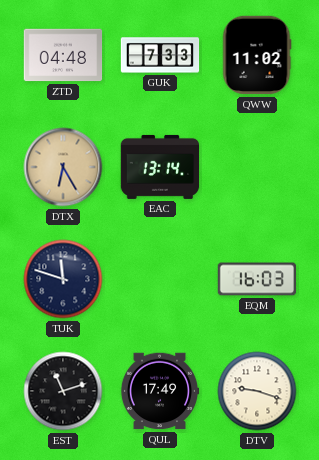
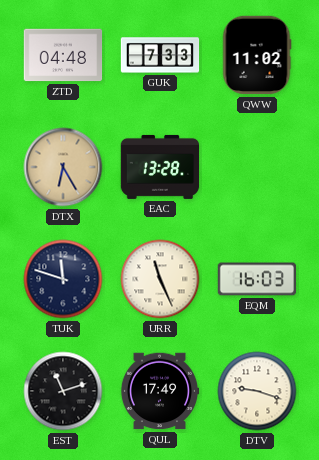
EAC: 13:14 -> 13:28 (160, 167)
URR: none -> 11:26 (160, 279)
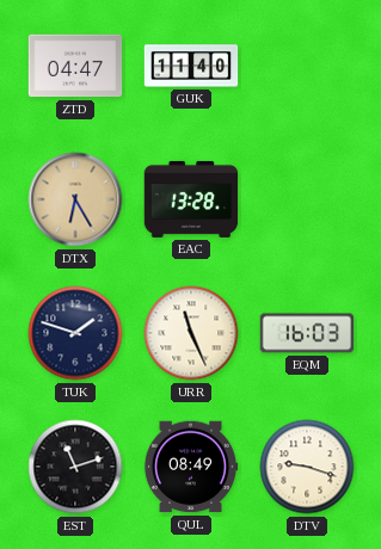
ZTD: 04:48 -> 04:47 (75, 66)
GUK: 7:33 -> 11:40 (191, 66)
QWW: 11:02 -> none (257, 55)
TUK: 11:48 -> 1:48 (75, 333)
QUL: 17:49 -> 08:49 (191, 467)
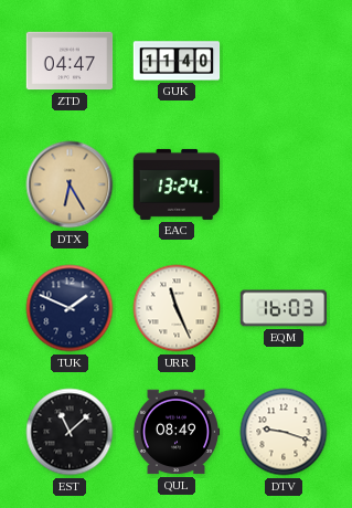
EAC: 13:28 -> 13:24 (177, 184)
TUK: 1:48 -> 1:49 (70, 308)
EST: 11:12 -> 11:08 (70, 432)
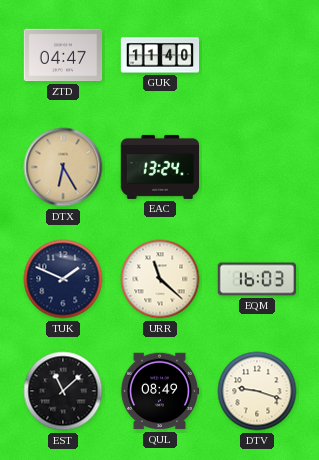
URR: 11:26 -> 11:22 (160, 279)
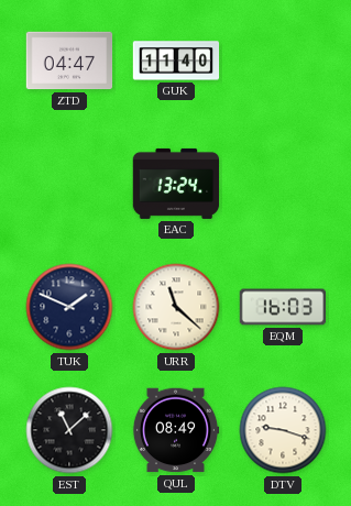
DTX: 6:25 -> none (63, 167)
